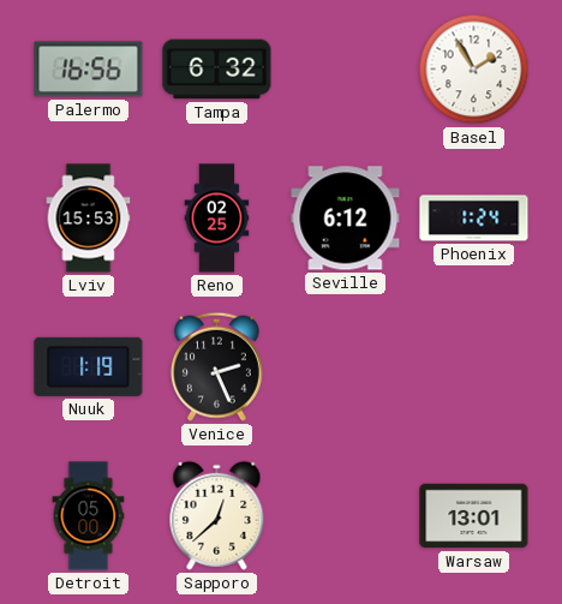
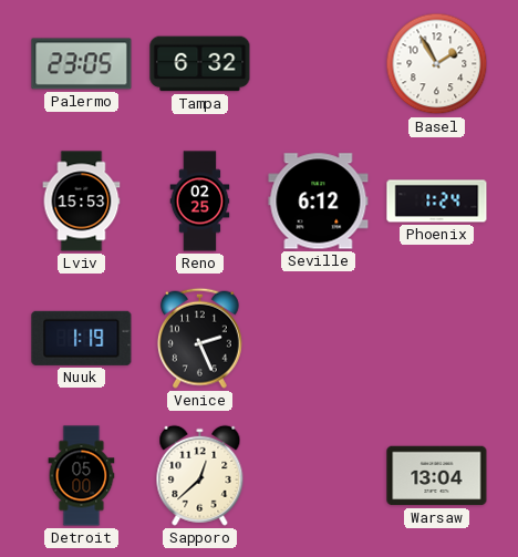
Palermo: 16:56 -> 23:05 (82, 64)
Warsaw: 13:01 -> 13:04 (437, 476)
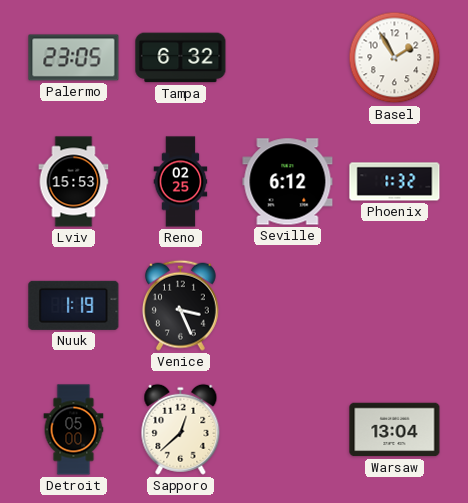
Phoenix: 1:24 -> 1:32 (395, 182)
Venice: 2:26 -> 3:26 (180, 305)
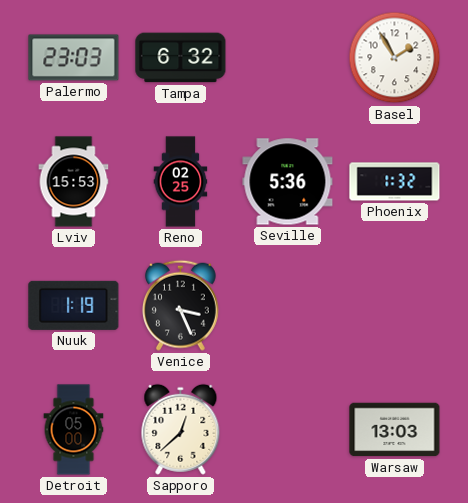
Palermo: 23:05 -> 23:03 (74, 58)
Seville: 6:12 -> 5:36 (288, 182)
Warsaw: 13:04 -> 13:03 (395, 430)
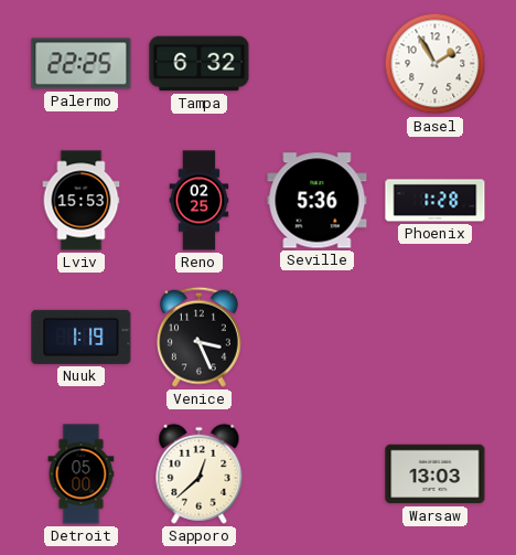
Palermo: 23:03 -> 22:25 (82, 64)
Phoenix: 1:32 -> 1:28 (436, 201)
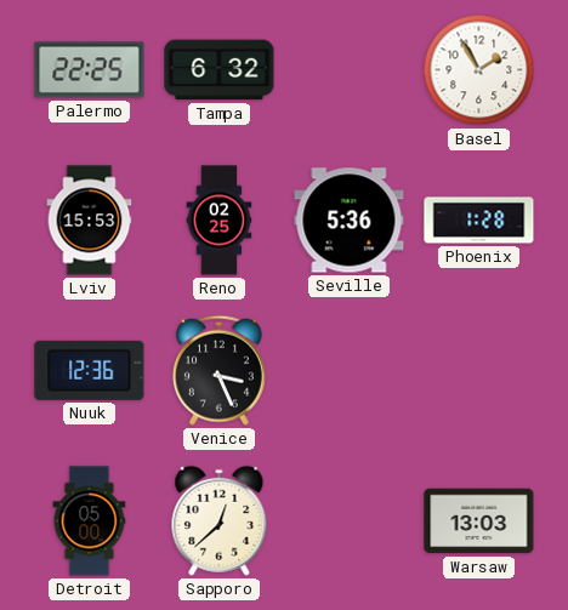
Nuuk: 1:19 -> 12:36 (90, 370)
